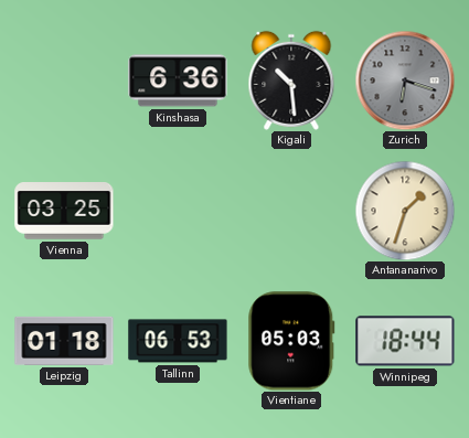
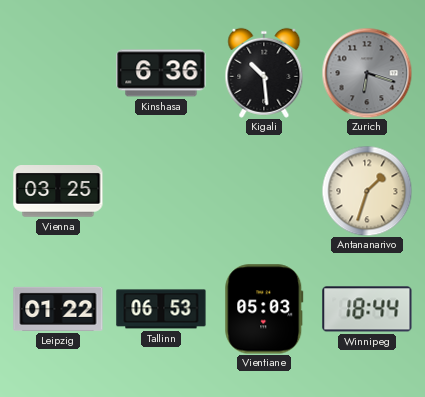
Leipzig: 01:18 -> 01:22 (58, 309)
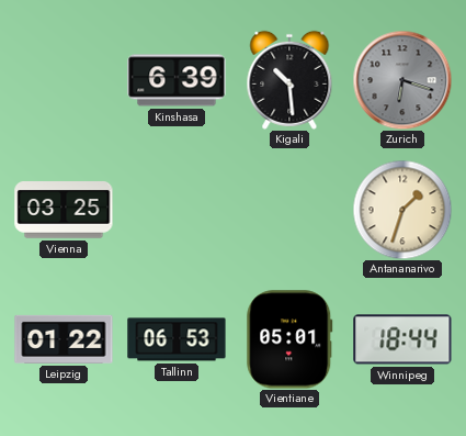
Kinshasa: 6:36 -> 6:39 (177, 80)
Vientiane: 05:03 -> 05:01 (289, 339)
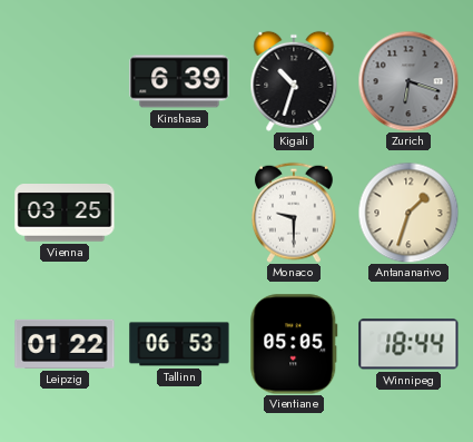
Kigali: 10:29 -> 10:33 (294, 81)
Monaco: none -> 9:30 (294, 213)
Vientiane: 05:01 -> 05:05 (294, 344)
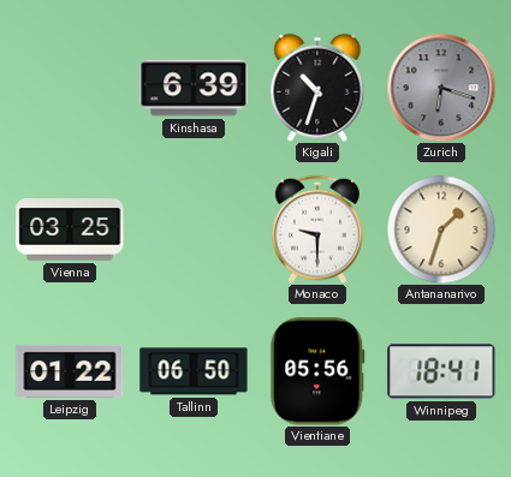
Tallinn: 06:53 -> 06:50 (194, 371)
Vientiane: 05:05 -> 05:56 (317, 371)
Winnipeg: 18:44 -> 18:41 (441, 371)
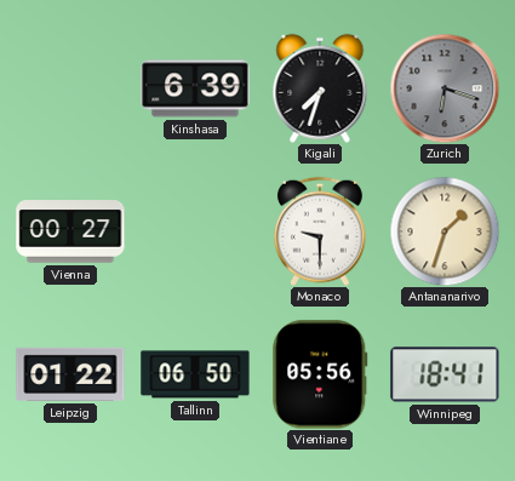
Kigali: 10:33 -> 7:33 (320, 88)
Vienna: 03:25 -> 00:27 (70, 231)
